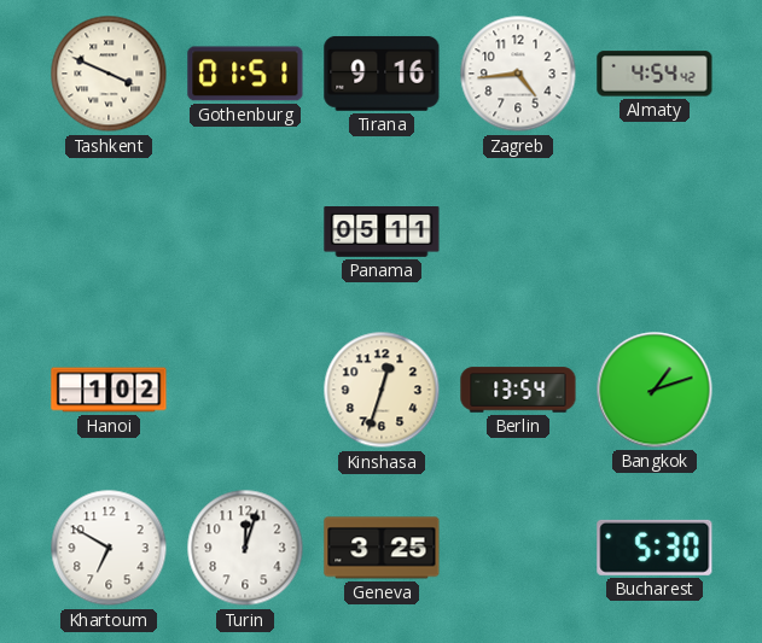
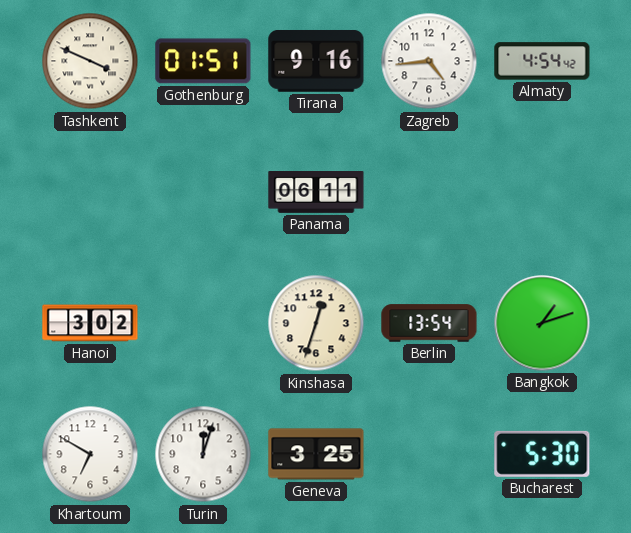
Panama: 05:11 -> 06:11 (316, 193)
Hanoi: 1:02 -> 3:02 (90, 323)
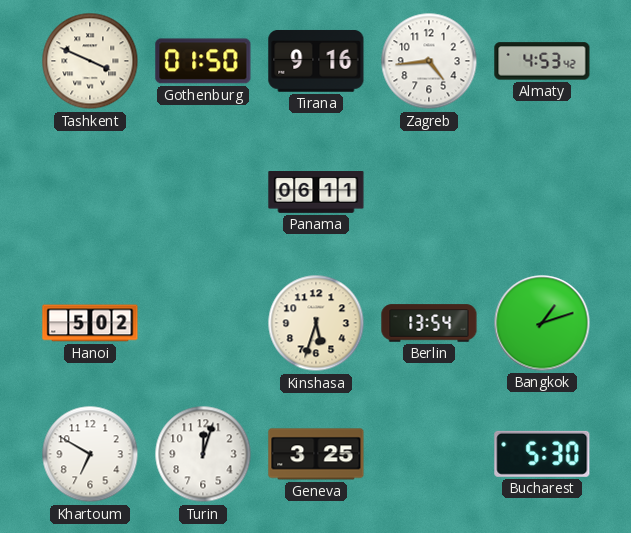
Gothenburg: 01:51 -> 01:50 (203, 61)
Almaty: 4:54 -> 4:53 (542, 61)
Hanoi: 3:02 -> 5:02 (90, 323)
Kinshasa: 12:33 -> 5:33 (316, 323)
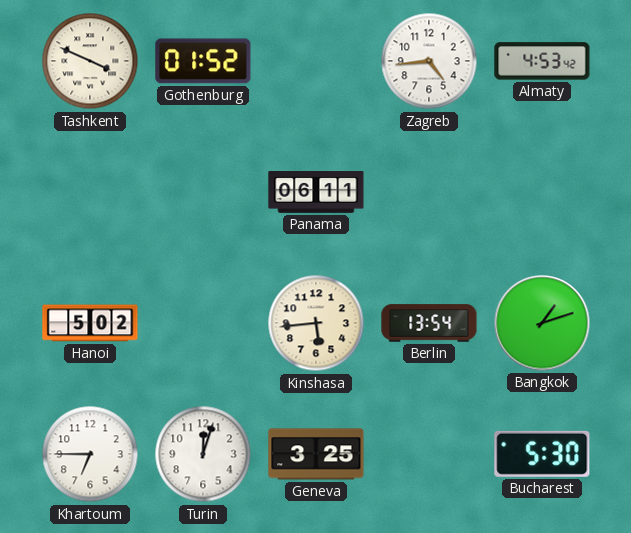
Gothenburg: 01:50 -> 01:52 (203, 61)
Tirana: 9:16 -> none (316, 61)
Kinshasa: 5:33 -> 5:44 (316, 323)
Khartoum: 6:50 -> 6:45 (90, 454)
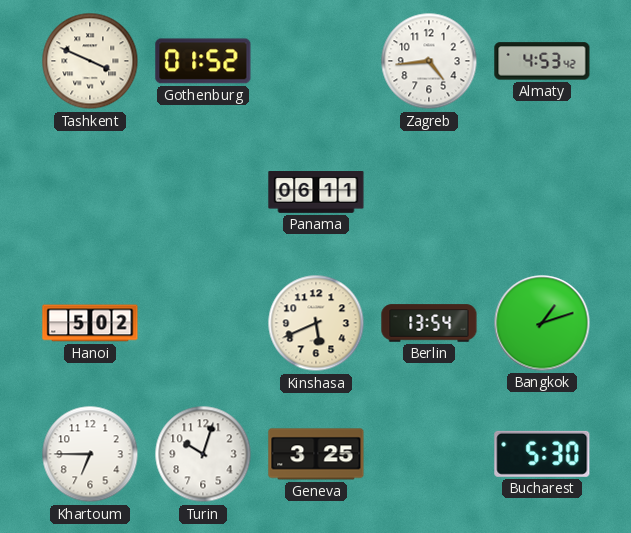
Kinshasa: 5:44 -> 5:41 (316, 323)
Turin: 12:03 -> 10:03 (203, 454)
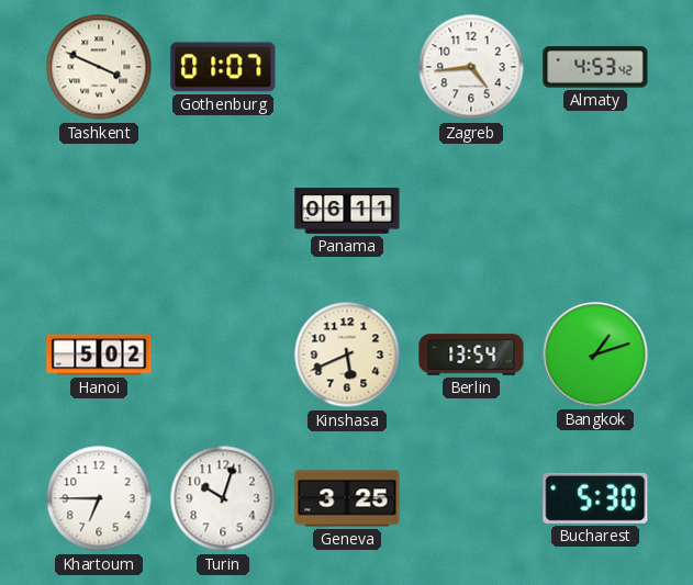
Gothenburg: 01:52 -> 01:07 (223, 67)
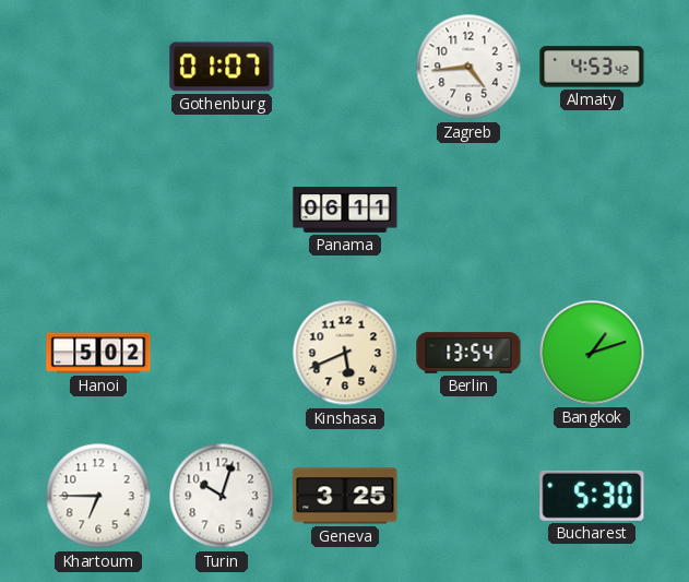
Tashkent: 3:49 -> none (99, 67)
